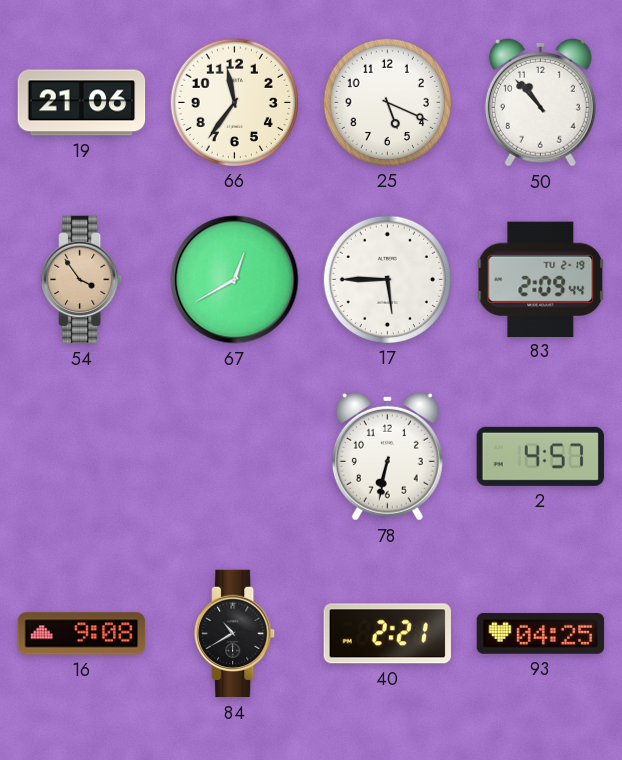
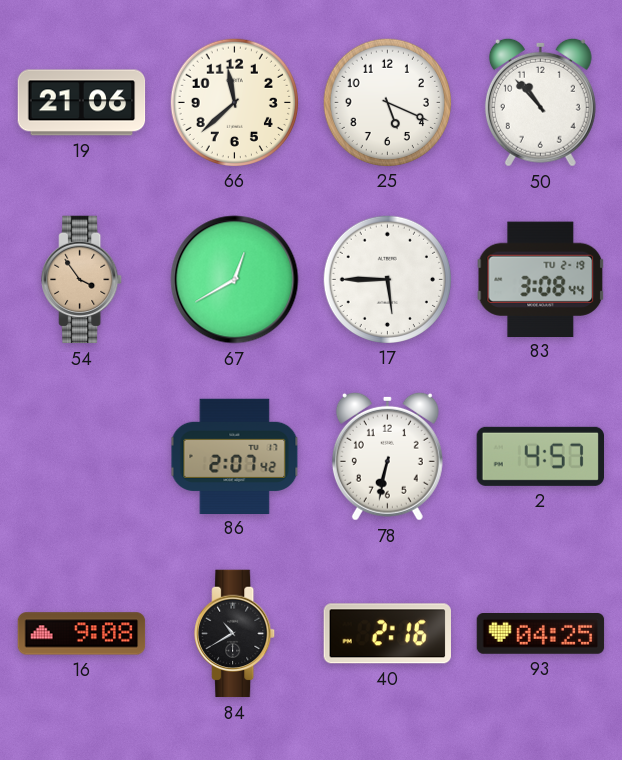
66: 11:36 -> 11:38 (234, 102)
83: 2:09 -> 3:08 (541, 279)
86: none -> 2:07 (235, 456)
40: 2:21 -> 2:16 (387, 634)
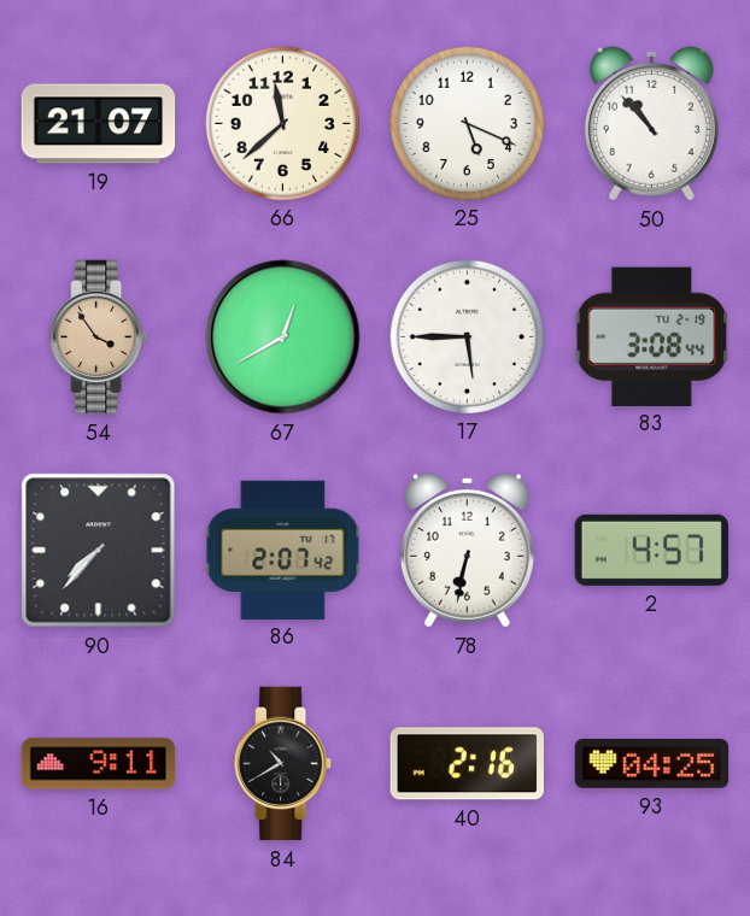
19: 21:06 -> 21:07 (99, 124)
90: none -> 7:37 (99, 551)
16: 9:08 -> 9:11 (99, 764)
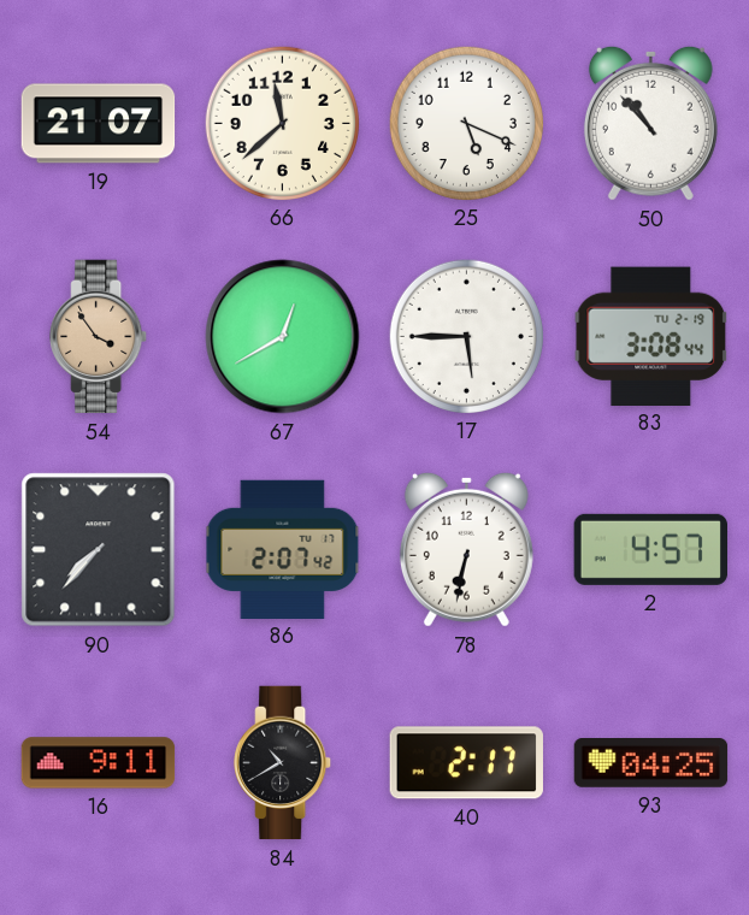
40: 2:16 -> 2:17 (466, 763)
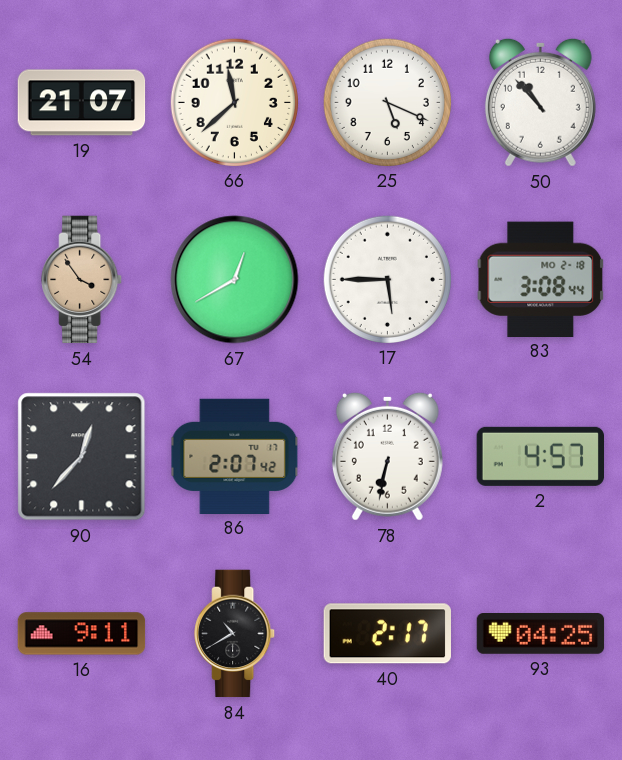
83 date: TU 2-19 -> MO 2-18 (541, 279)
90: 7:37 -> 12:37 (82, 457)
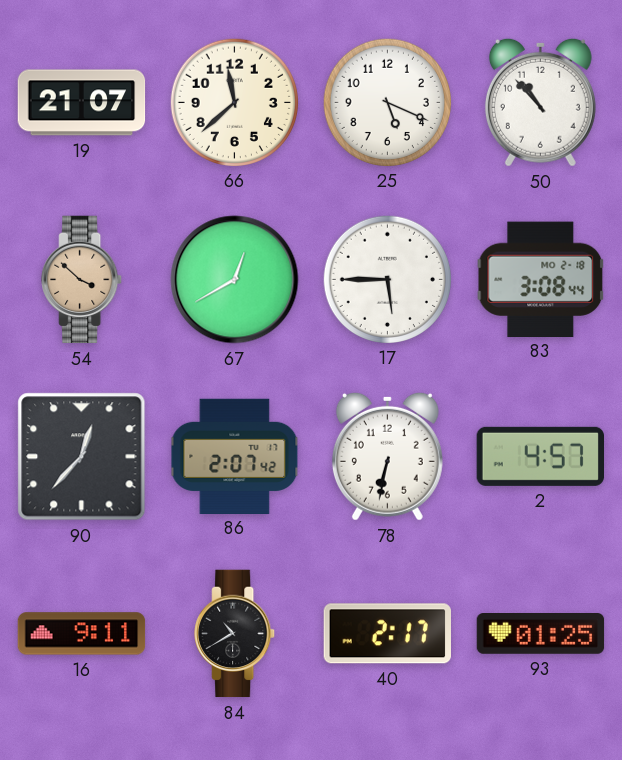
54: 3:54 -> 3:52 (82, 280)
93: 04:25 -> 01:25 (541, 634)
